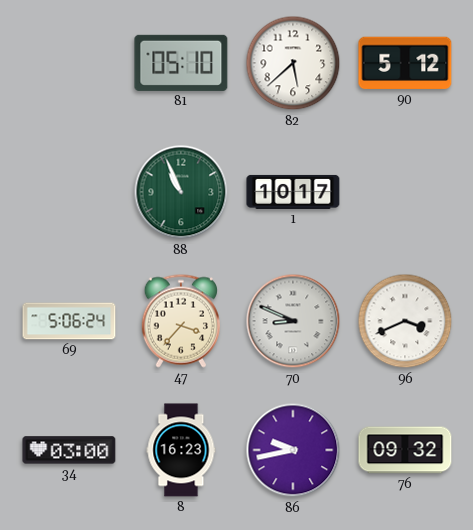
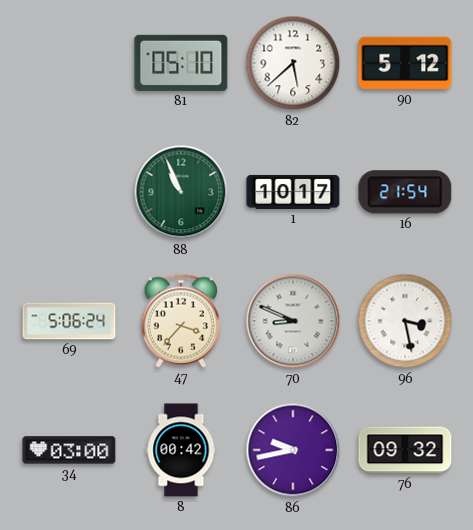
16: none -> 21:54 (405, 192)
96: 3:41 -> 3:28 (405, 321)
8: 16:23 -> 00:42 (181, 450)
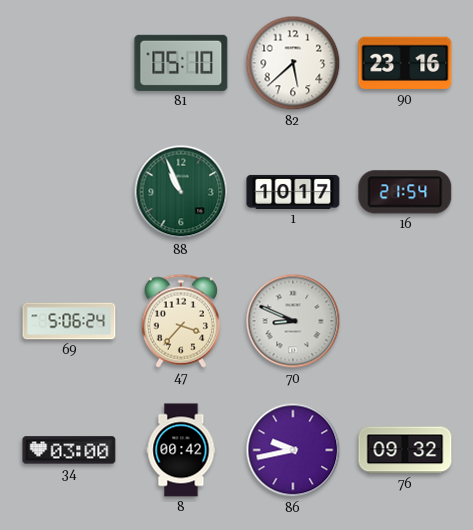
90: 5:12 -> 23:16 (405, 63)
96: 3:28 -> none (405, 321)
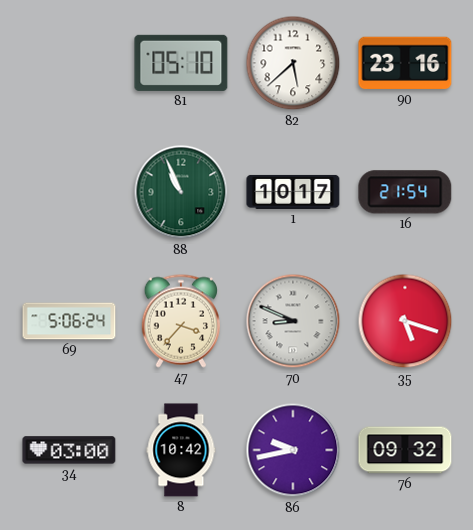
35: none -> 5:18 (405, 321)
8: 00:42 -> 10:42 (181, 450)
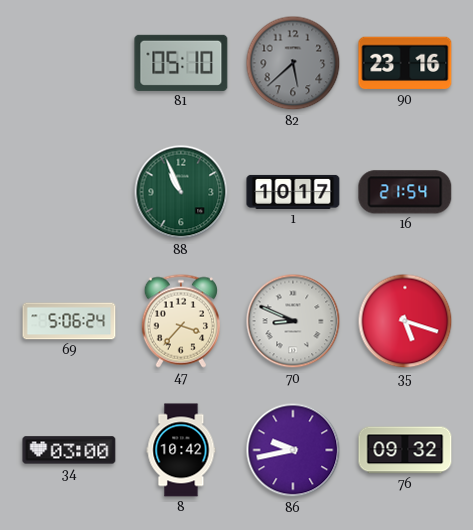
82 dial: white -> grey (293, 63)
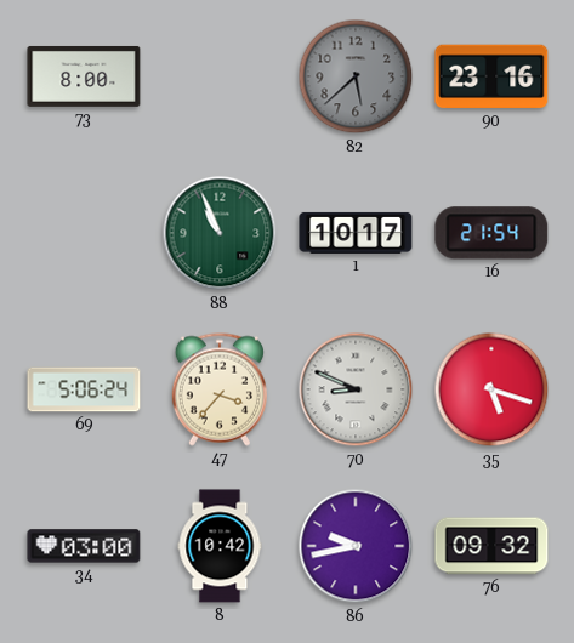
73: none -> 8:00 (84, 76)
81: 05:10 -> none (181, 63)
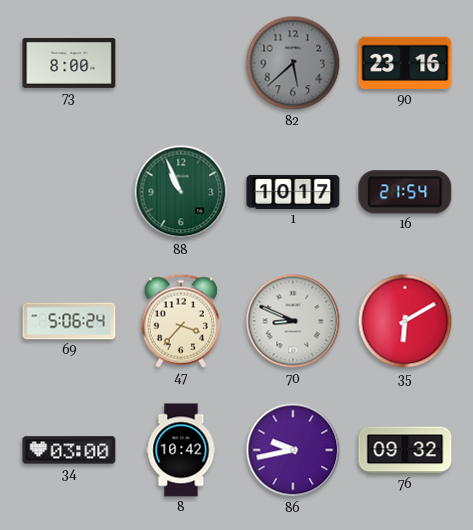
35: 5:18 -> 6:10 (405, 321)
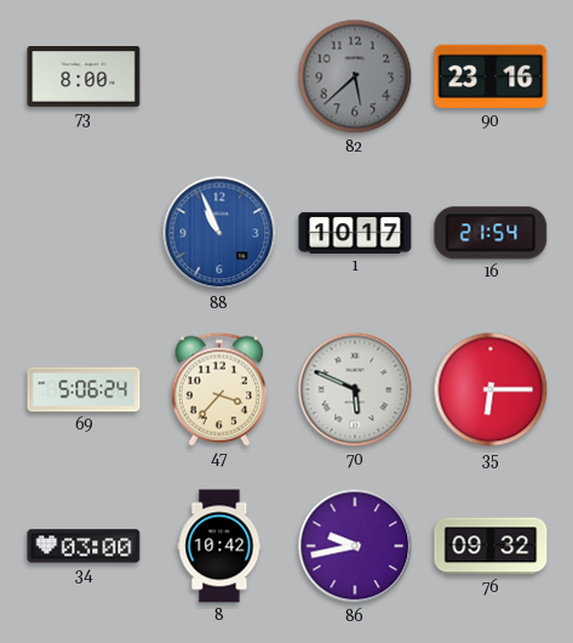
88 dial: green -> blue (219, 233)
70: 8:49 -> 5:49 (355, 389)
35: 6:10 -> 6:15 (491, 389)
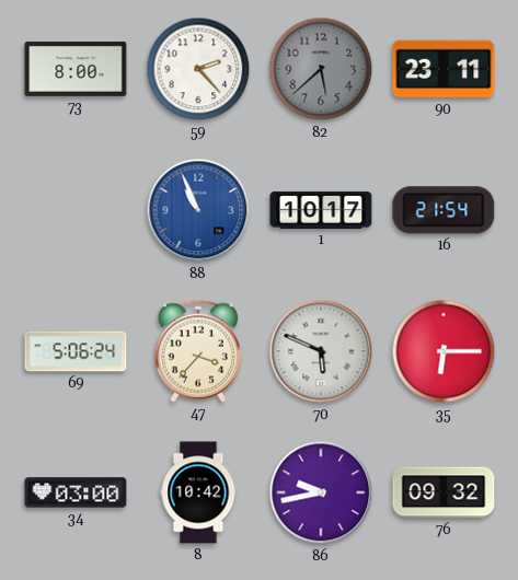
59: none -> 2:23 (198, 69)
90: 23:16 -> 23:11 (444, 69)
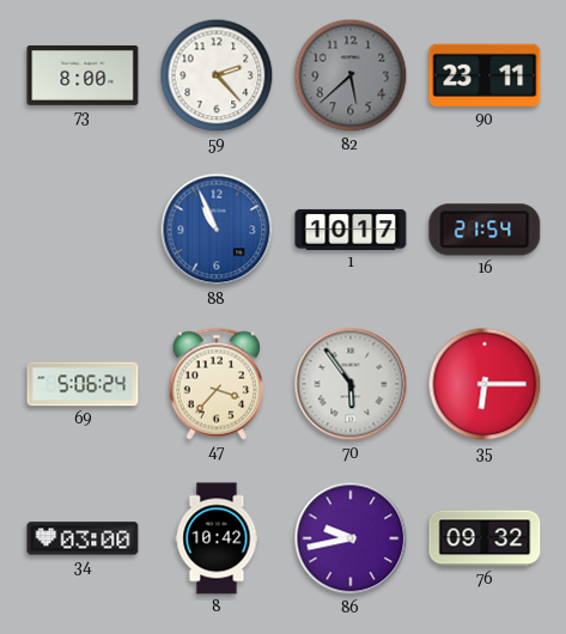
70: 5:49 -> 5:54 (351, 384)
